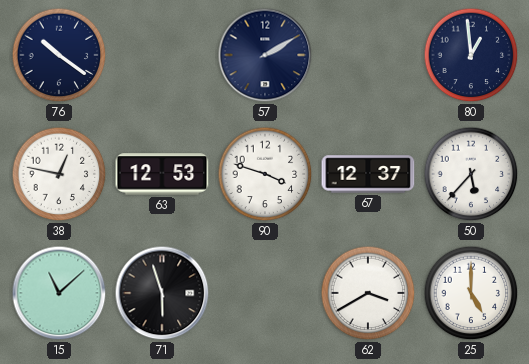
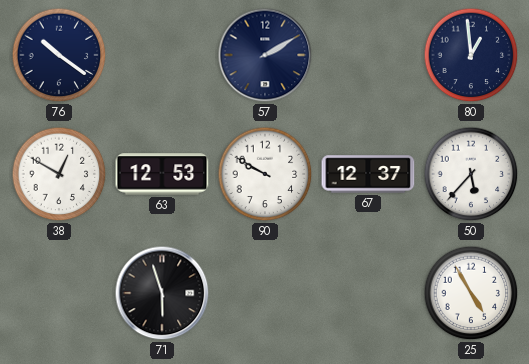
38: 12:47 -> 12:50 (59, 174)
90: 3:48 -> 9:50 (265, 174)
15: 11:08 -> none (59, 293)
62: 3:40 -> none (368, 293)
25: 5:00 -> 4:55 (471, 293)
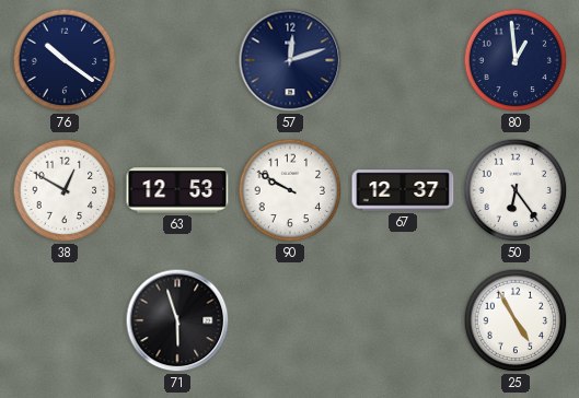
57: 2:10 -> 12:12 (290, 60)
50: 5:37 -> 6:24 (516, 190)
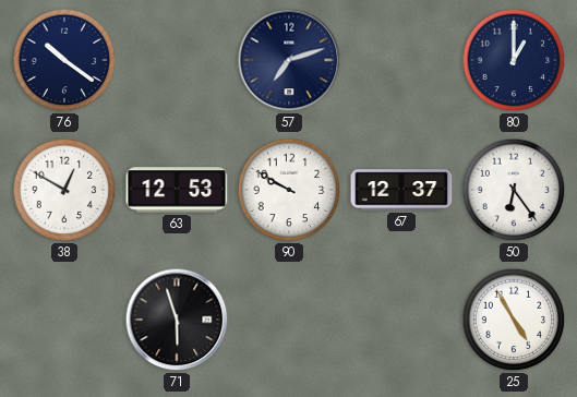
57: 12:12 -> 7:12 (289, 60)
80: 12:59 -> 1:00 (514, 60)
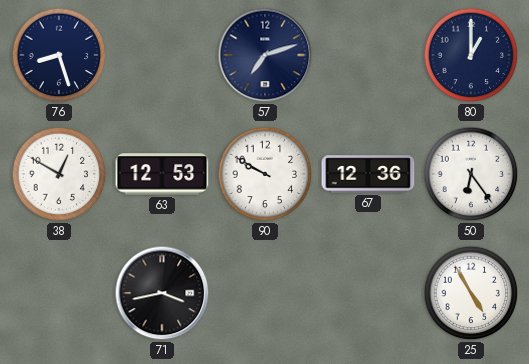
76: 10:21 -> 8:27 (59, 55)
67: 12:37 -> 12:36 (368, 174)
71: 5:57 -> 3:43 (162, 293)
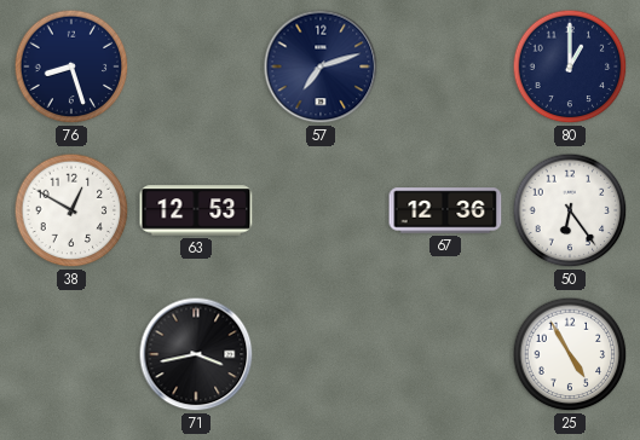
90: 9:50 -> none (265, 174)
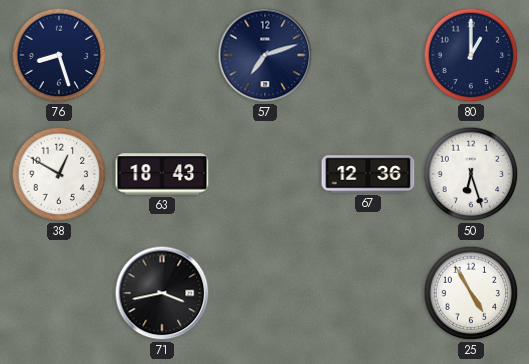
63: 12:53 -> 18:43 (162, 174)
50: 6:24 -> 6:27 (471, 174)
